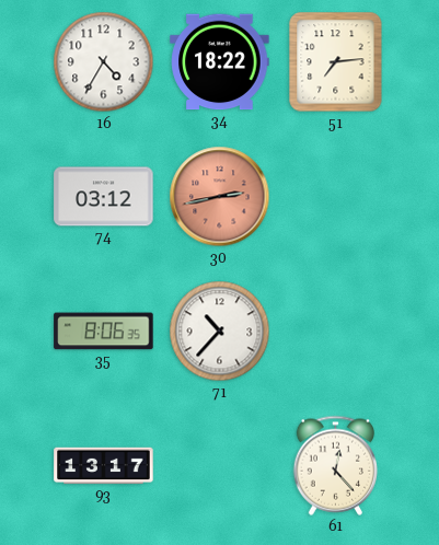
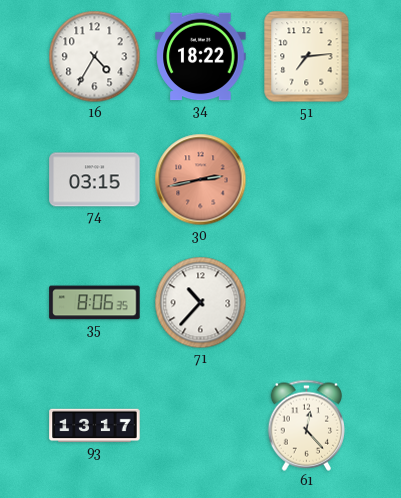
74: 03:12 -> 03:15 (95, 180)
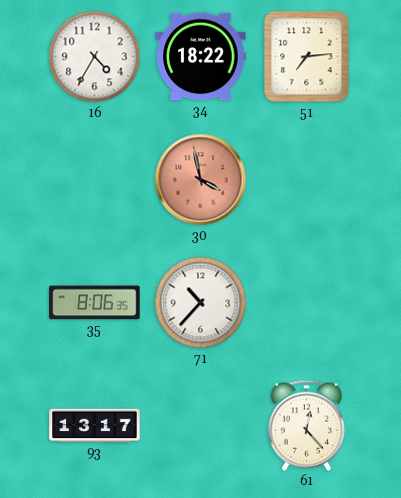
74: 03:15 -> none (95, 180)
30: 2:43 -> 3:58 (201, 180)
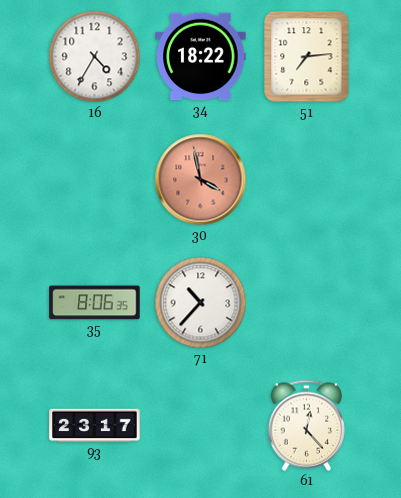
93: 13:17 -> 23:17 (95, 426)
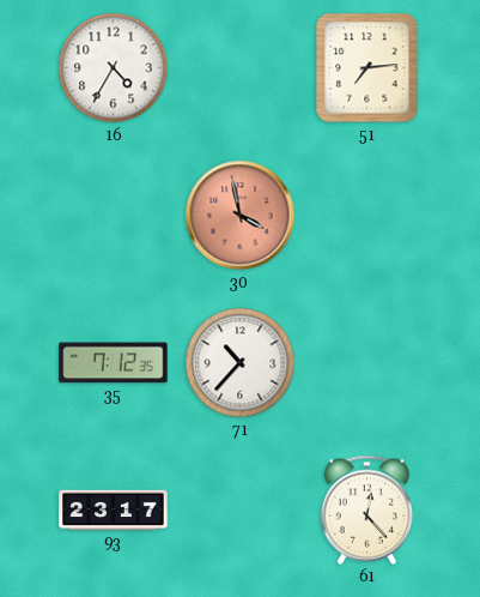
34: 18:22 -> none (201, 57)
35: 8:06 -> 7:12 (114, 363)
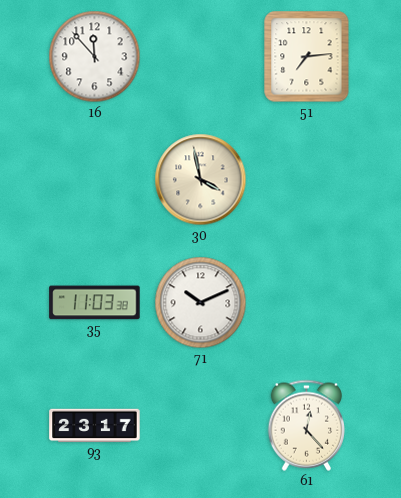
16: 4:35 -> 11:53 (95, 57)
30 dial: salmon -> cream (201, 180)
35: 7:12 -> 11:03 (95, 303)
71: 10:37 -> 10:11 (201, 303)
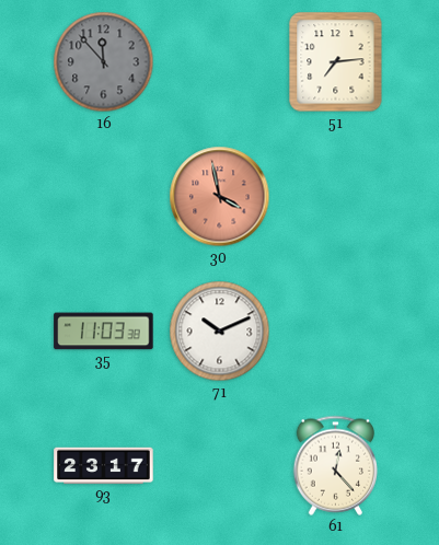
16 dial: white -> grey (104, 62)
30 dial: cream -> salmon (220, 197)
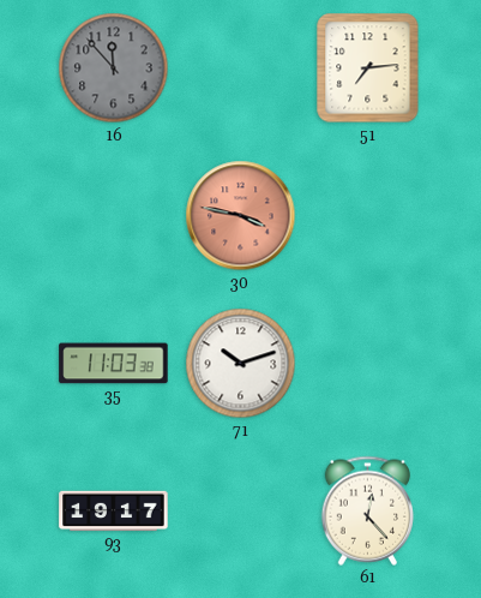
30: 3:58 -> 3:47 (241, 216)
71: 10:11 -> 10:12 (241, 364)
93: 23:17 -> 19:17 (114, 512)
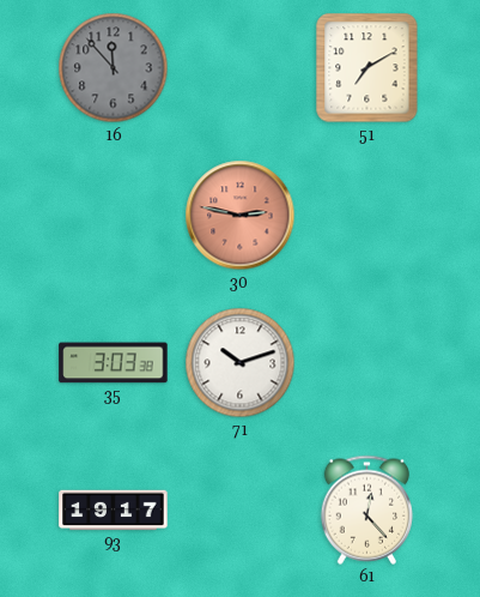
51: 7:14 -> 7:10 (367, 68)
30: 3:47 -> 2:47 (241, 216)
35: 11:03 -> 3:03 (114, 363)
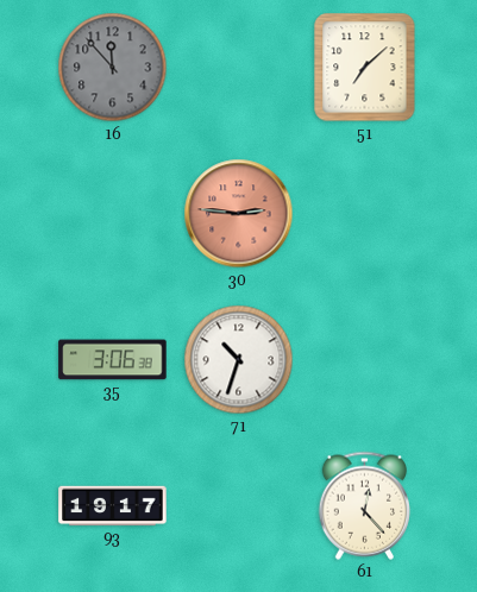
51: 7:10 -> 7:08 (365, 68)
30: 2:47 -> 2:46 (239, 214)
35: 3:03 -> 3:06 (113, 360)
71: 10:12 -> 10:33 (239, 360)
